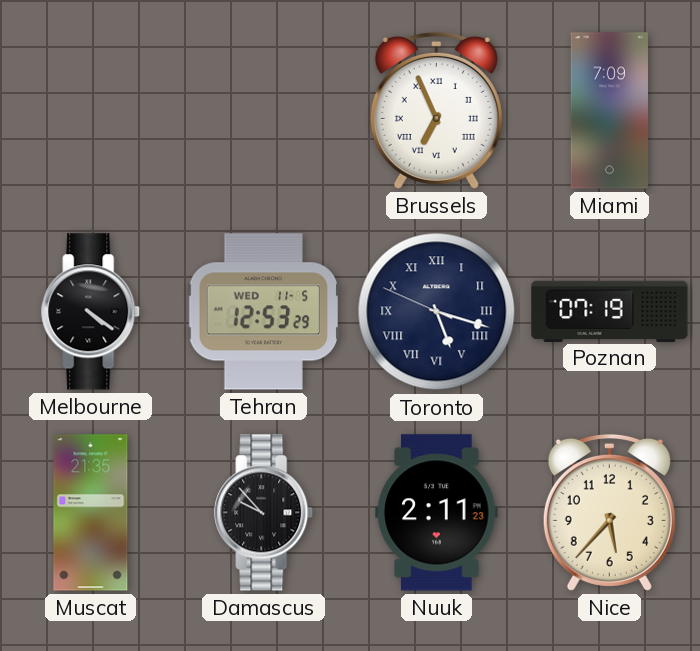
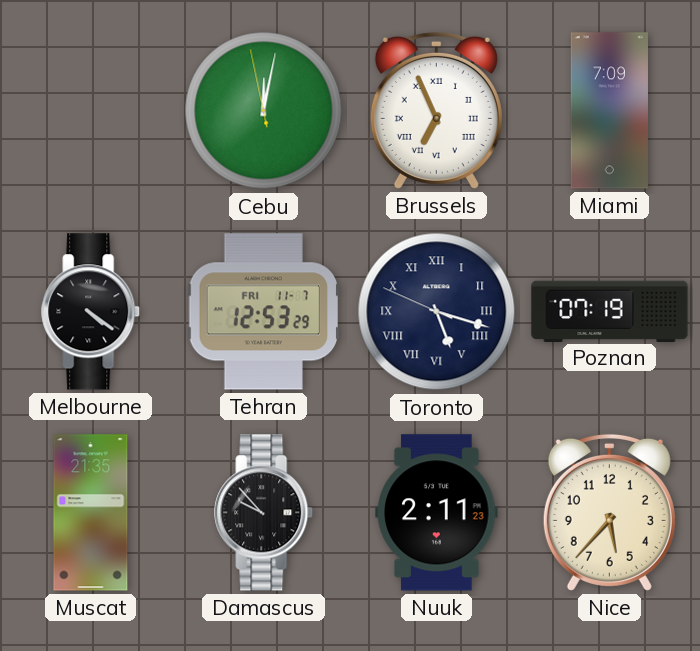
Cebu: none -> 12:01 (264, 111)
Tehran date: WED 11-5 -> FRI 11-7 (264, 312)
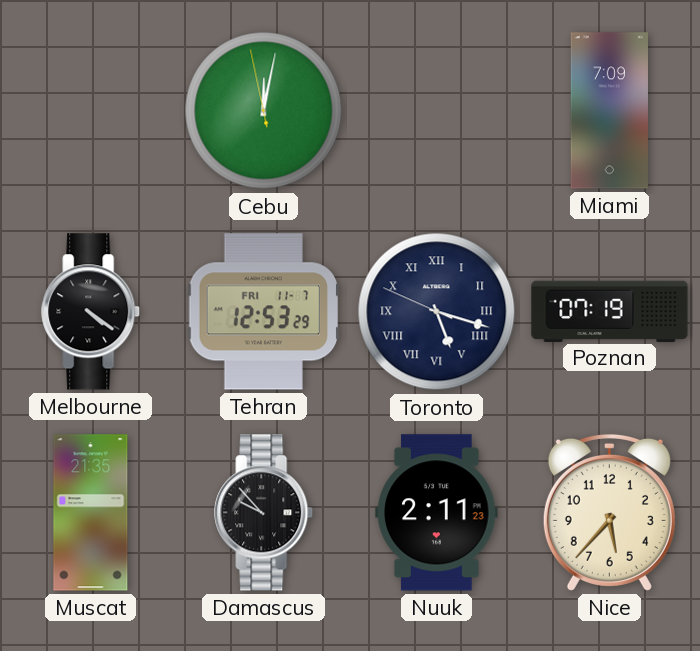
Brussels: 6:56 -> none (436, 110)
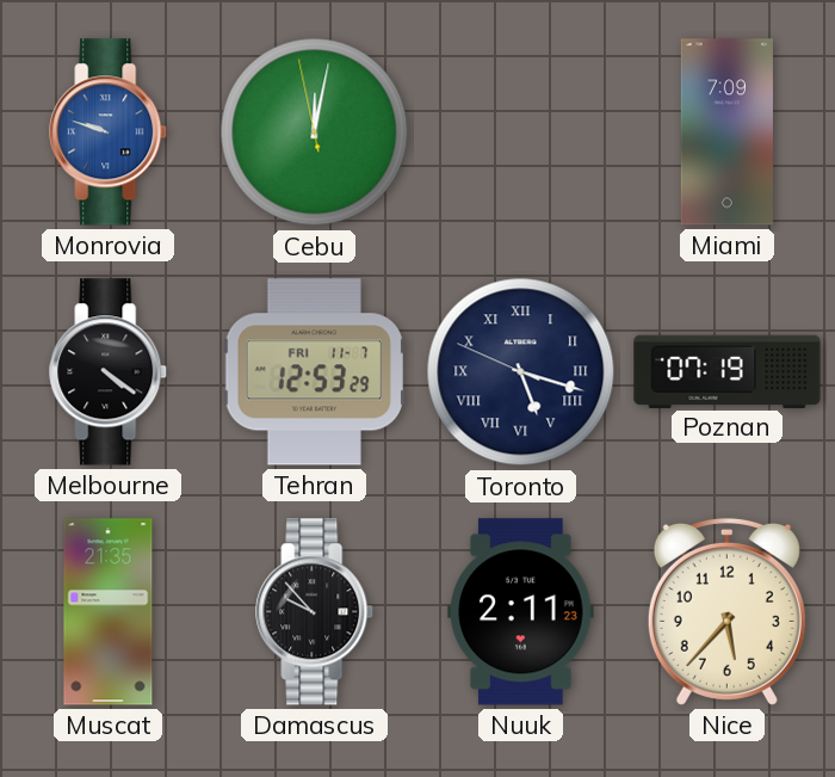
Monrovia: none -> 9:48 (109, 132)
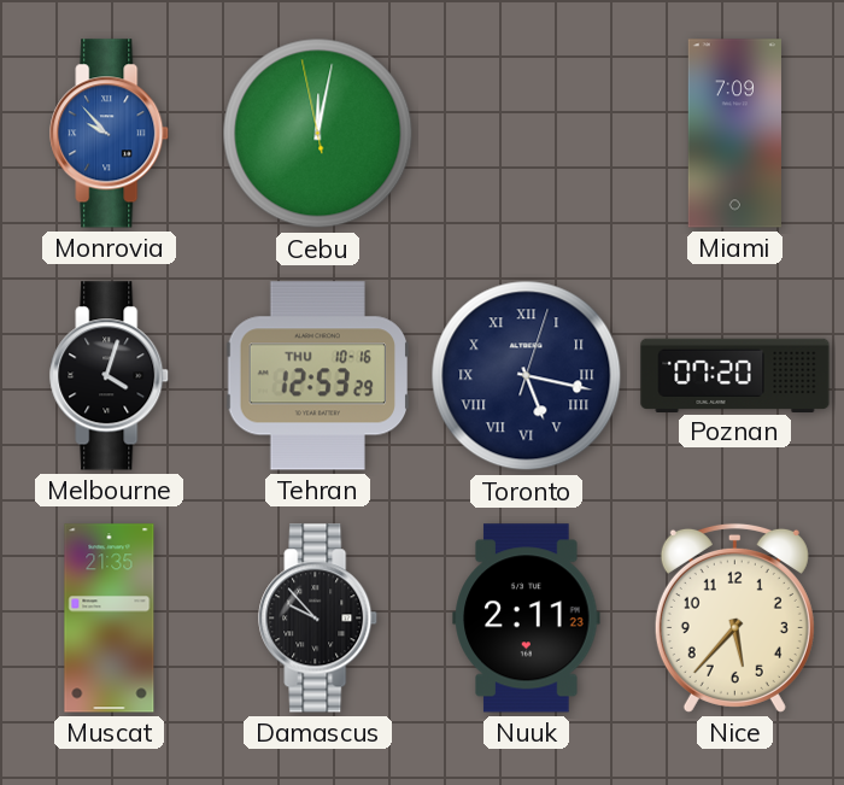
Monrovia: 9:48 -> 9:53 (110, 134)
Melbourne: 4:21 -> 4:03 (110, 376)
Tehran date: FRI 11-7 -> THU 10-16 (318, 376)
Toronto: 5:17:49 -> 5:17:03 (527, 376)
Poznan: 07:19 -> 07:20 (735, 375)
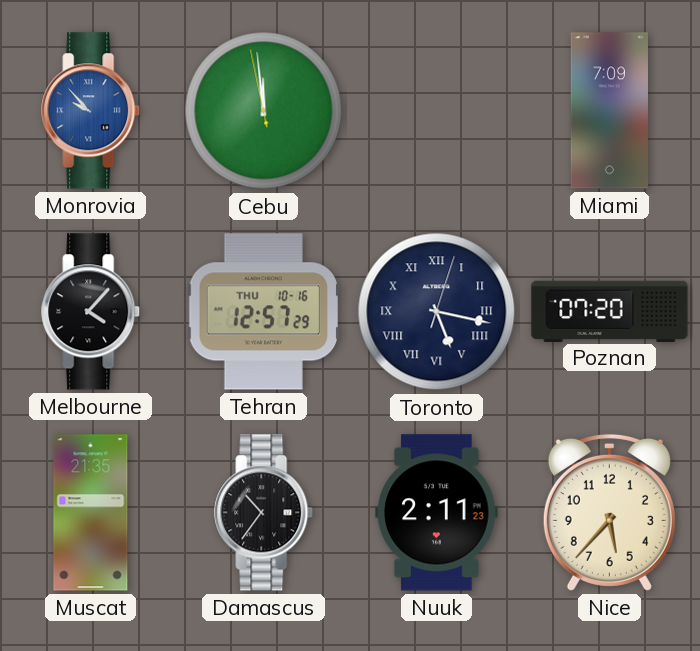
Cebu: 12:01 -> 11:58 (264, 111)
Melbourne: 4:03 -> 4:07 (91, 312)
Tehran: 12:53 -> 12:57 (264, 312)
Damascus: 9:53 -> 10:36 (264, 513)
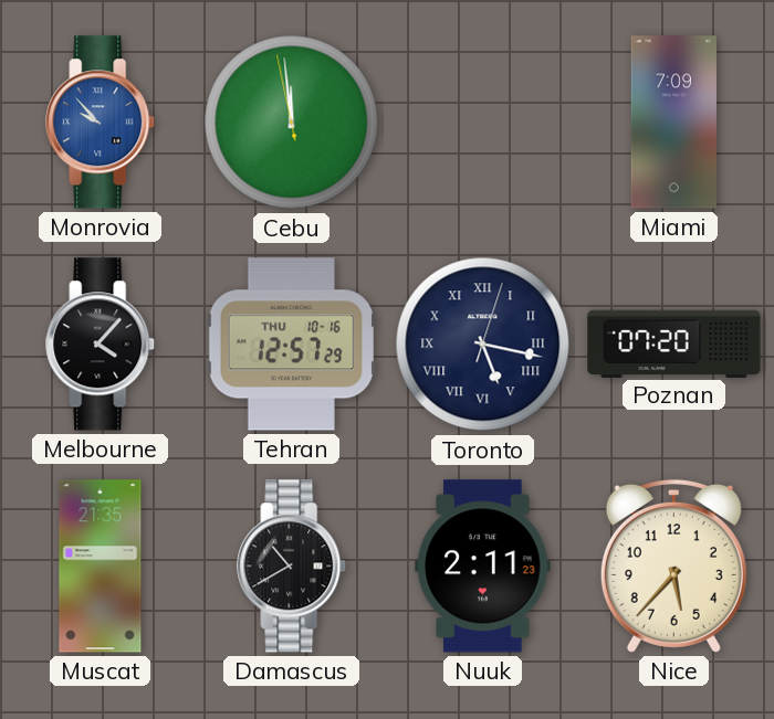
Damascus: 10:36 -> 10:40 (292, 567)
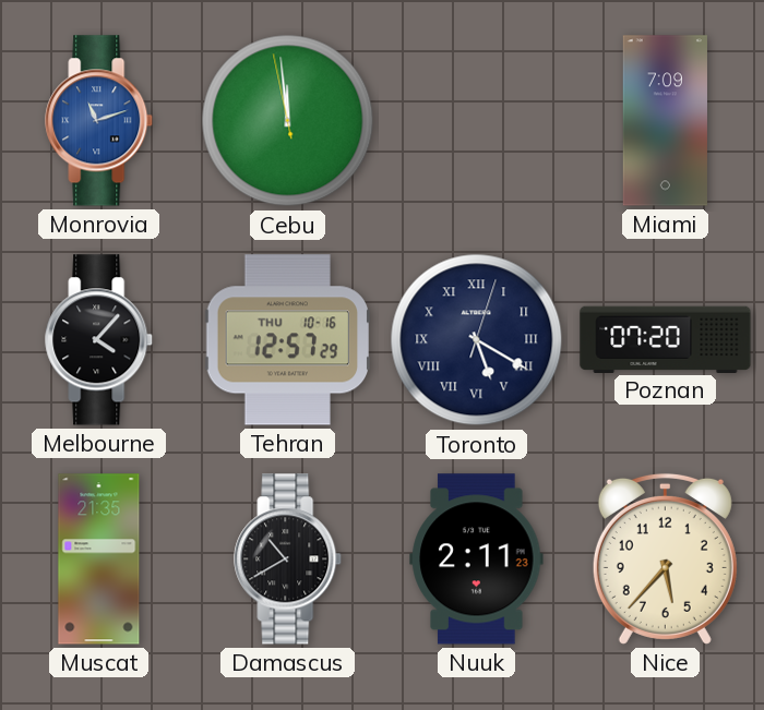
Monrovia: 9:53 -> 11:12 (99, 121)
Toronto: 5:17 -> 5:20 (477, 340)
